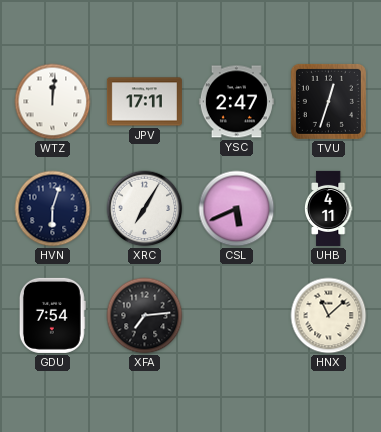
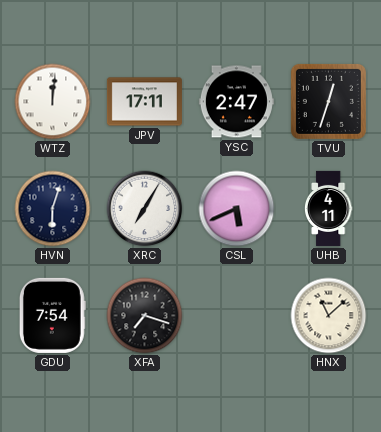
XFA: 7:14 -> 7:18 (145, 316)
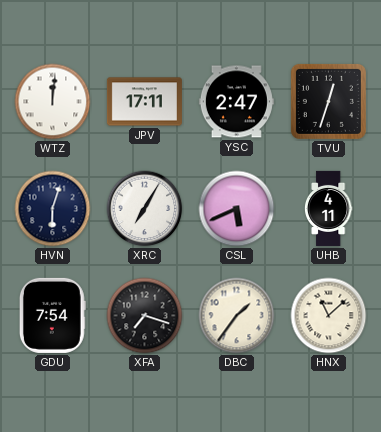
DBC: none -> 1:36 (237, 316)
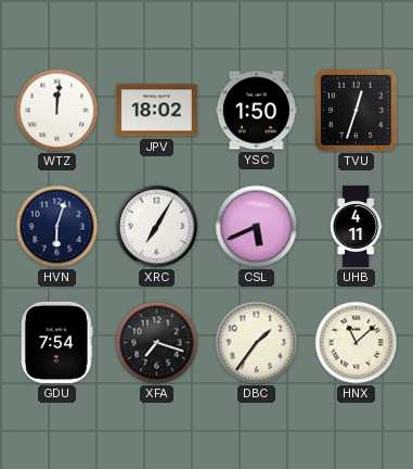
JPV: 17:11 -> 18:02 (156, 111)
YSC: 2:47 -> 1:50 (256, 111)
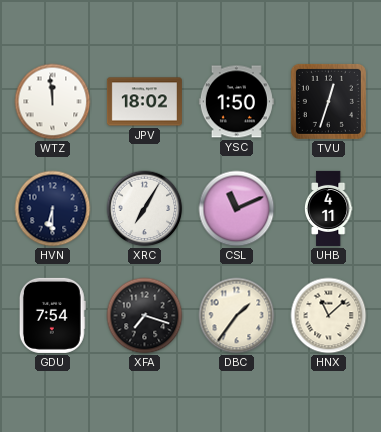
WTZ: 12:01 -> 11:59 (53, 102)
HVN: 6:03 -> 6:30 (53, 209)
CSL: 5:41 -> 11:11 (237, 209)
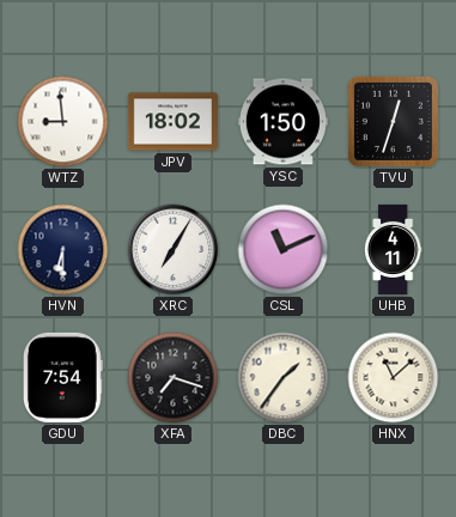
WTZ: 11:59 -> 8:59 (63, 122)
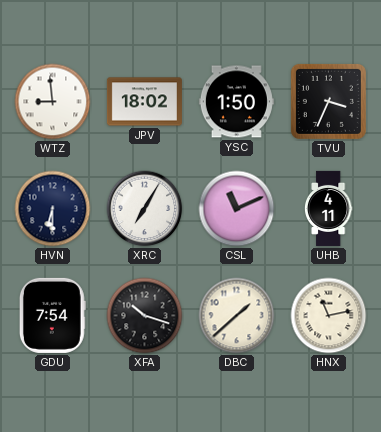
TVU: 12:33 -> 3:34 (328, 101)
XFA: 7:18 -> 10:18 (145, 316)
DBC: 1:36 -> 1:38 (237, 316)
HNX: 11:08 -> 11:13 (329, 316)
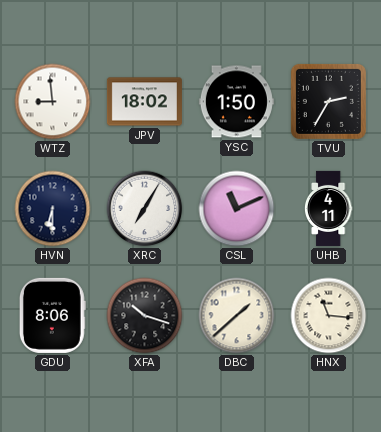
TVU: 3:34 -> 2:35 (328, 101)
GDU: 7:54 -> 8:06 (52, 315)
HNX: 11:13 -> 11:16 (329, 316)
